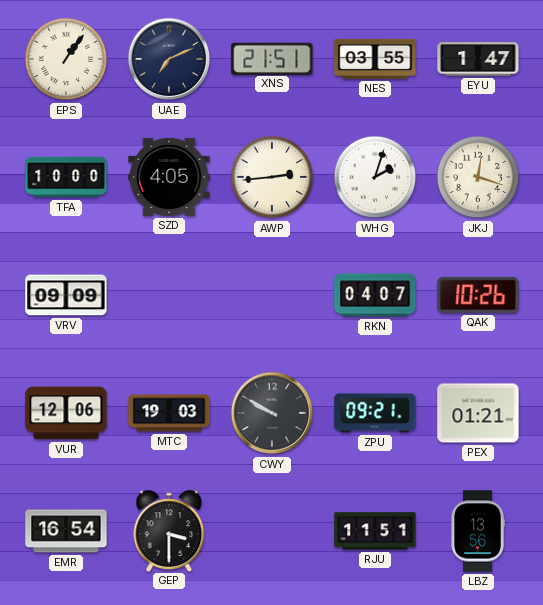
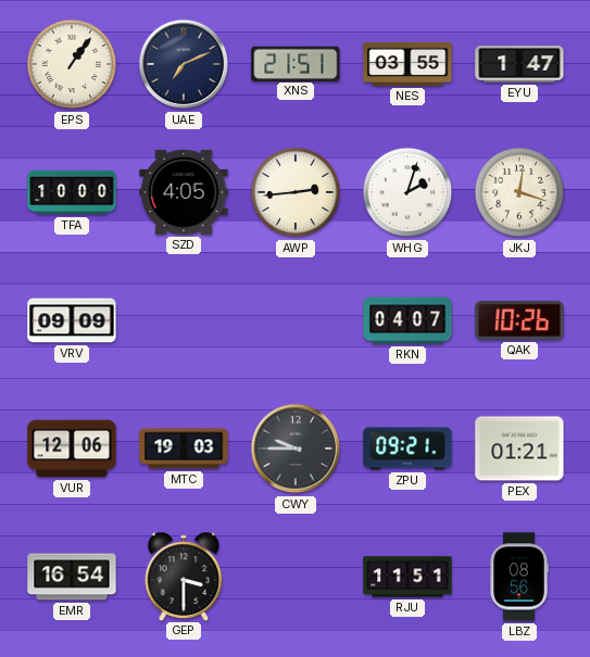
CWY: 9:50 -> 9:45 (296, 448)
LBZ: 13:56 -> 08:56 (519, 577)
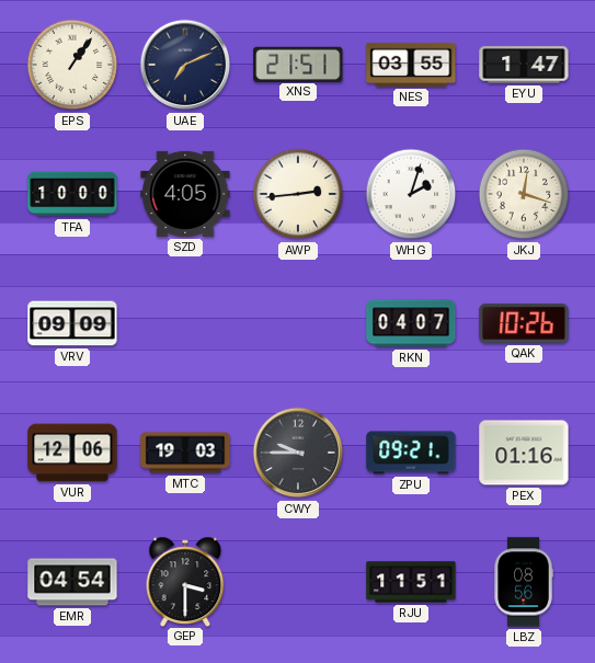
PEX: 01:21 -> 01:16 (524, 453)
EMR: 16:54 -> 04:54 (72, 582)
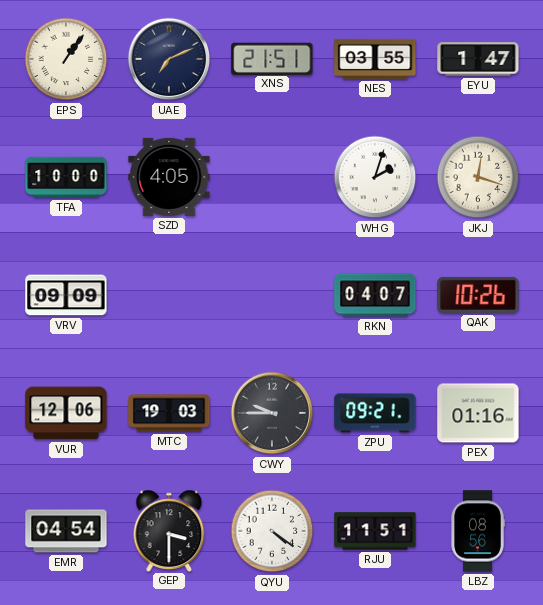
AWP: 2:44 -> none (298, 194)
QYU: none -> 4:21 (272, 531)
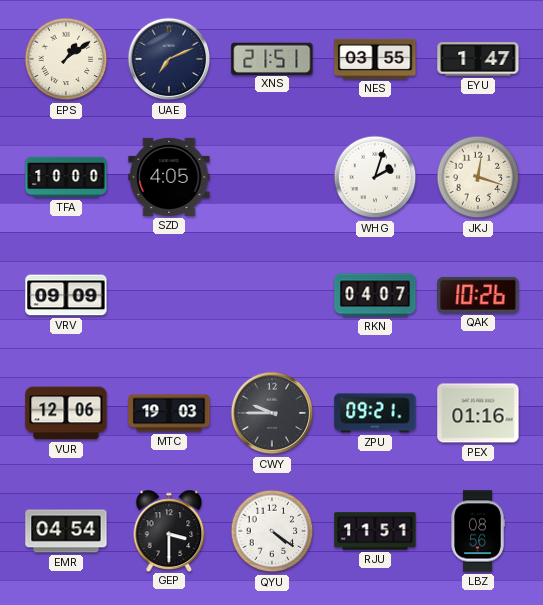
EPS: 1:06 -> 1:09 (66, 59)
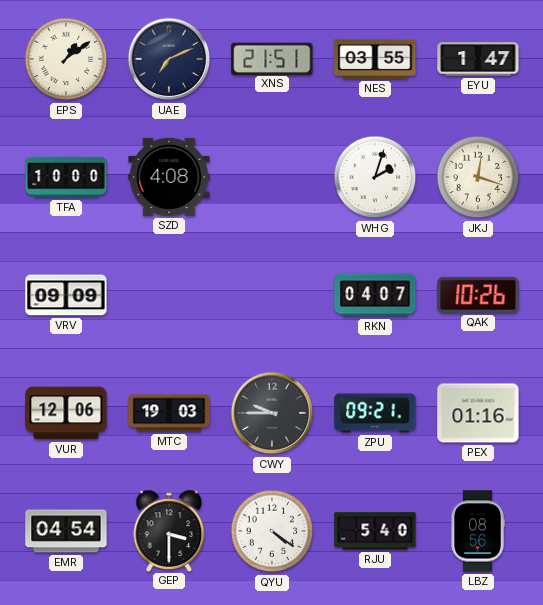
SZD: 4:05 -> 4:08 (169, 177)
RJU: 11:51 -> 5:40 (375, 531)
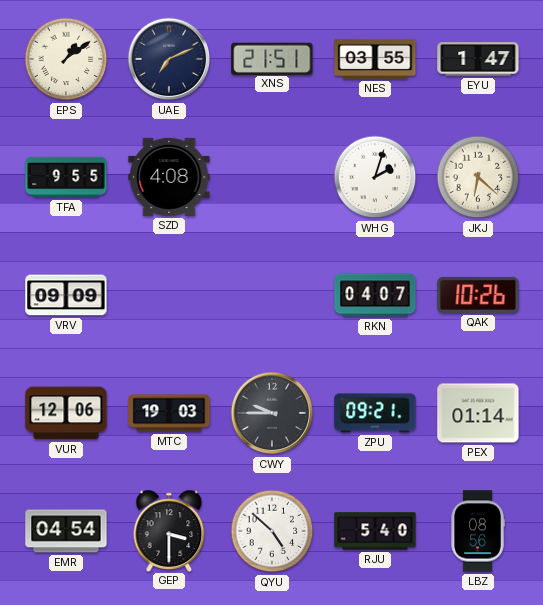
TFA: 10:00 -> 9:55 (66, 177)
JKJ: 12:18 -> 6:22 (478, 177)
PEX: 01:16 -> 01:14 (478, 413)
QYU: 4:21 -> 4:52 (272, 531)
